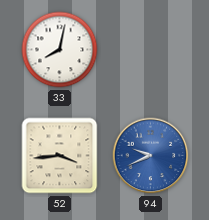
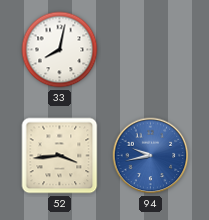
94: 9:41 -> 9:43 (151, 156)
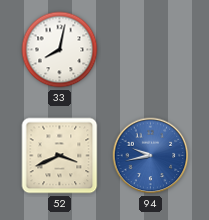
52: 3:44 -> 3:41 (60, 156)
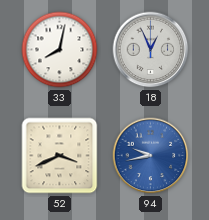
18: none -> 12:56 (151, 50)
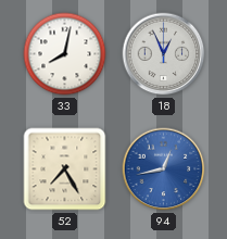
52: 3:41 -> 7:25 (65, 169)
94: 9:43 -> 12:43 (164, 169)
